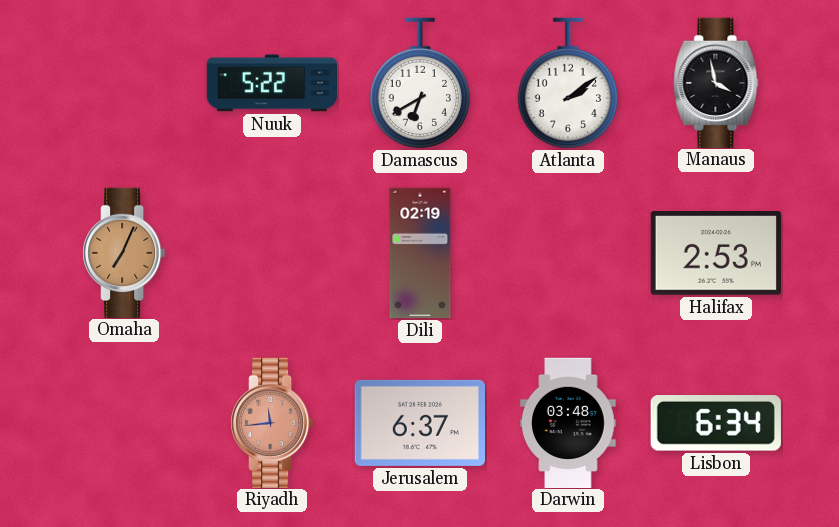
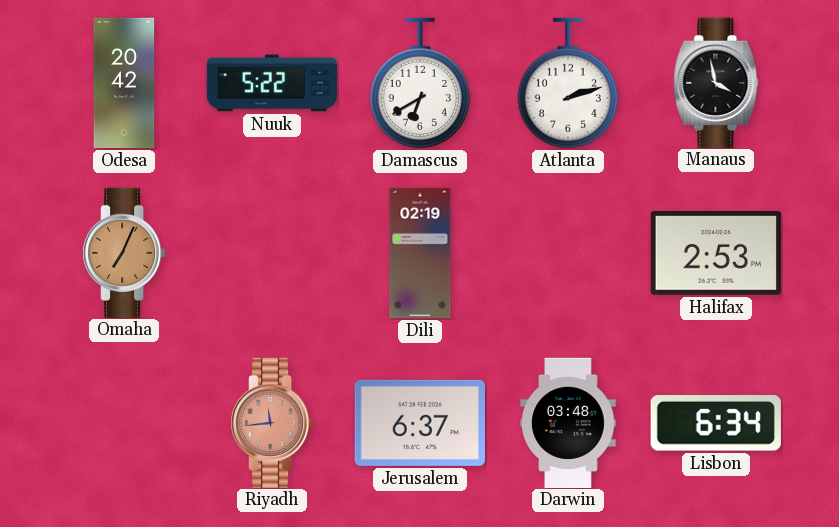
Odesa: none -> 20:42 (124, 83)
Atlanta: 2:09 -> 2:12 (567, 83)
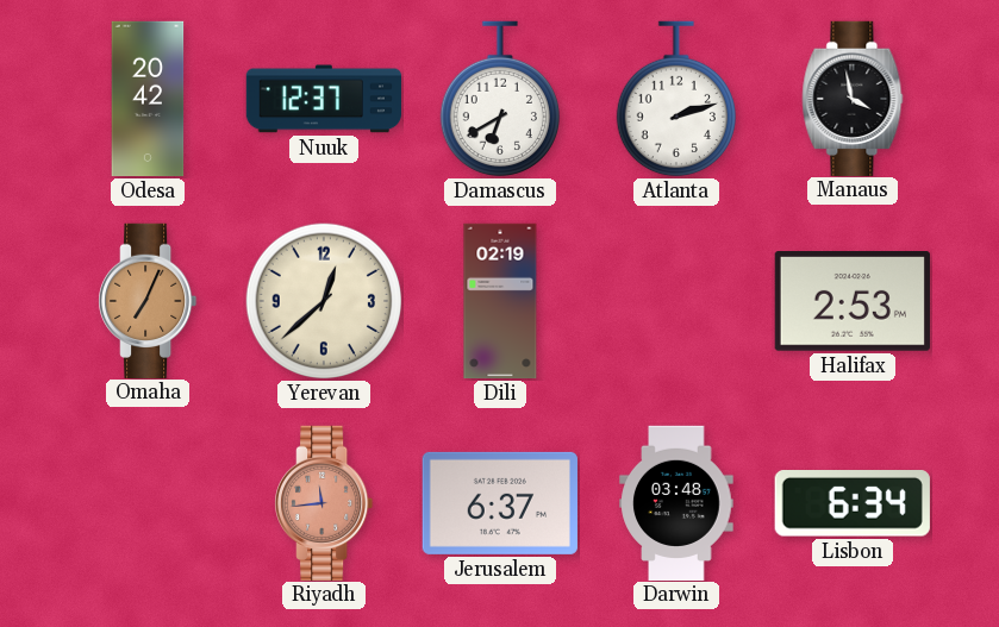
Nuuk: 5:22 -> 12:37 (323, 99)
Yerevan: none -> 12:38 (324, 301)
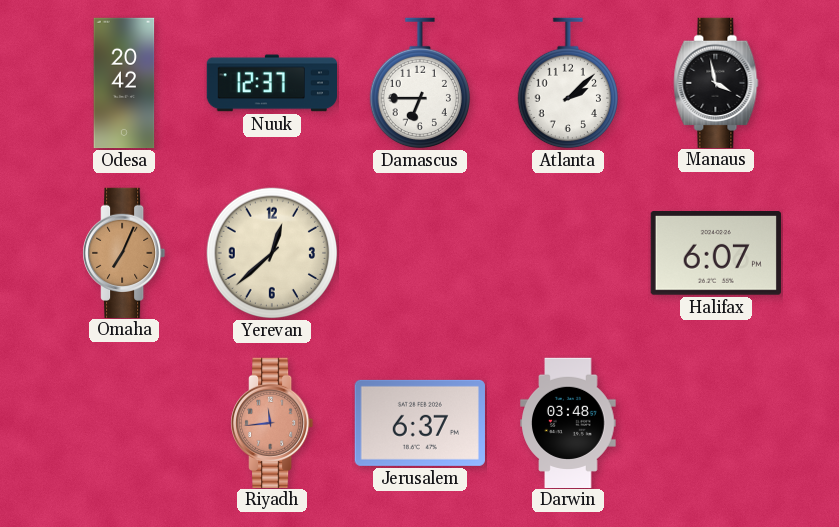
Damascus: 6:40 -> 6:45 (419, 83)
Atlanta: 2:12 -> 2:08 (567, 83)
Dili: 02:19 -> none (500, 301)
Halifax: 2:53 -> 6:07 (716, 254)
Lisbon: 6:34 -> none (853, 504)
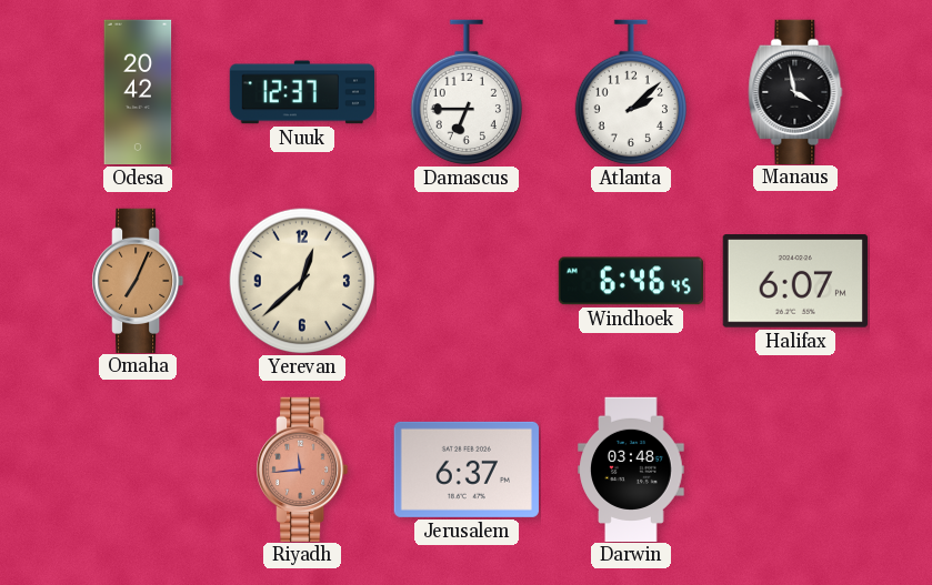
Windhoek: none -> 6:46 (631, 281)
